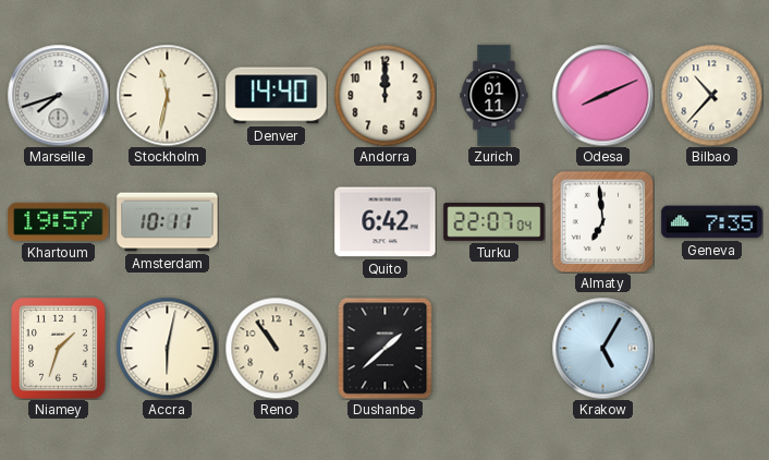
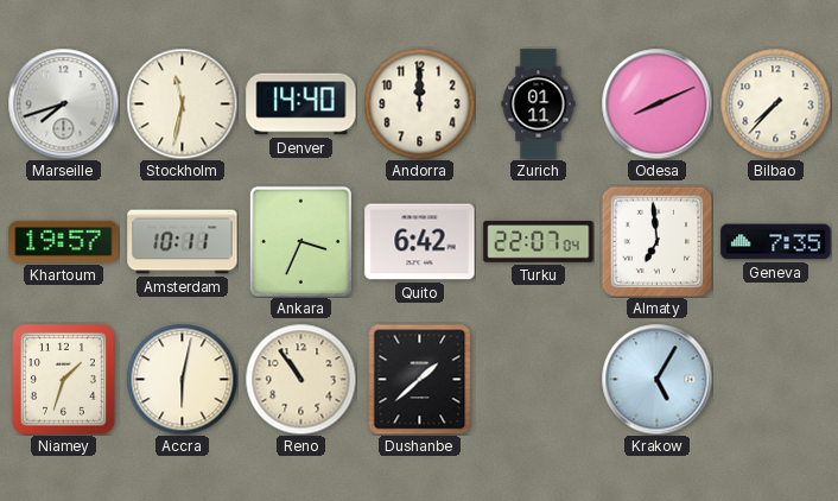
Bilbao: 10:37 -> 7:37 (775, 103)
Ankara: none -> 3:34 (300, 241)
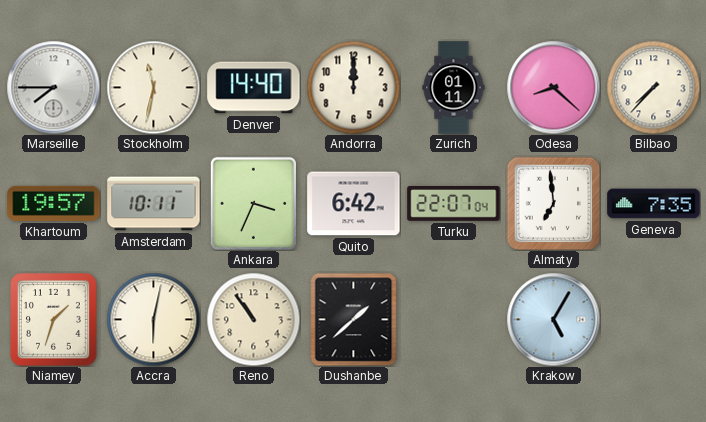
Marseille: 7:42 -> 7:45 (53, 87)
Odesa: 8:11 -> 8:22 (553, 87)
